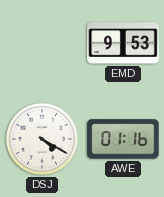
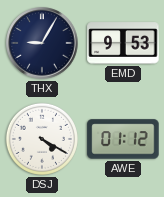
THX: none -> 9:05 (42, 43)
AWE: 01:16 -> 01:12 (123, 139)
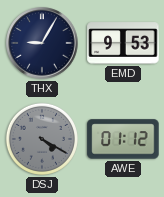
DSJ dial: white -> grey (42, 139)
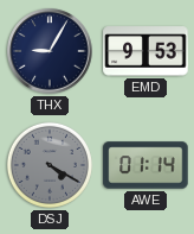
AWE: 01:12 -> 01:14 (145, 165)
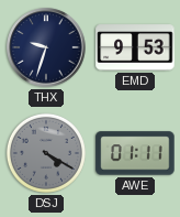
THX: 9:05 -> 9:33 (46, 47)
AWE: 01:14 -> 01:11 (135, 153)
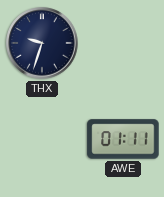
EMD: 9:53 -> none (135, 47)
DSJ: 4:20 -> none (46, 153)
